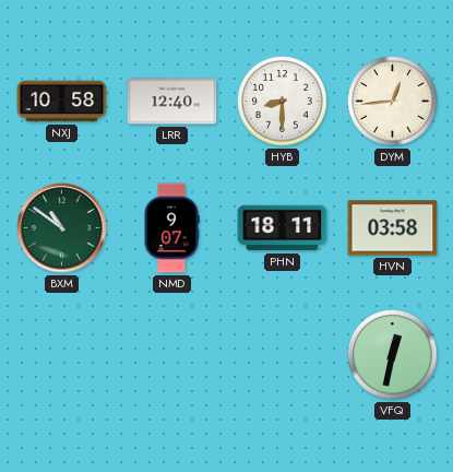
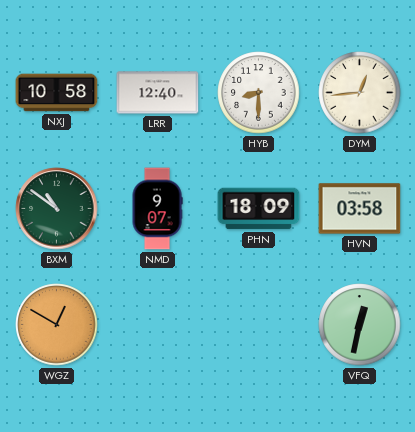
PHN: 18:11 -> 18:09 (259, 209)
WGZ: none -> 12:50 (57, 325)
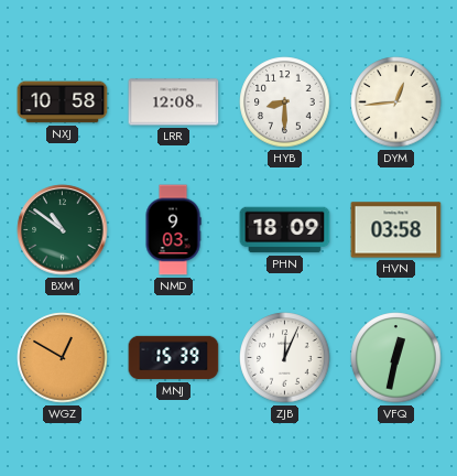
LRR: 12:40 -> 12:08 (174, 102)
NMD: 9:07 -> 9:03 (173, 230)
MNJ: none -> 15:39 (174, 358)
ZJB: none -> 12:04 (285, 358)
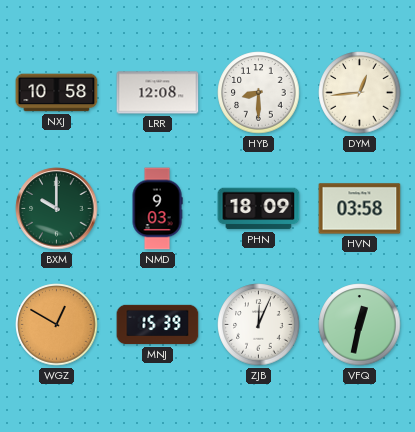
BXM: 10:51 -> 10:00 (57, 209)
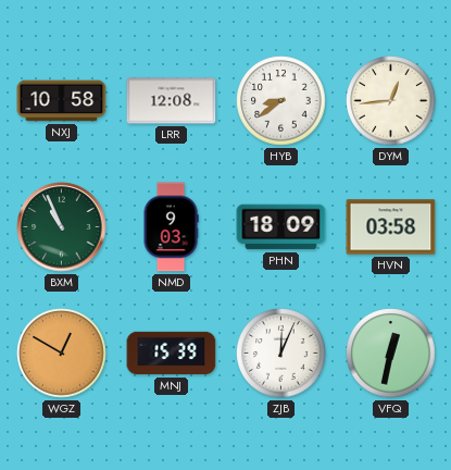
HYB: 8:30 -> 8:39 (281, 101)
BXM: 10:00 -> 10:56 (62, 227)
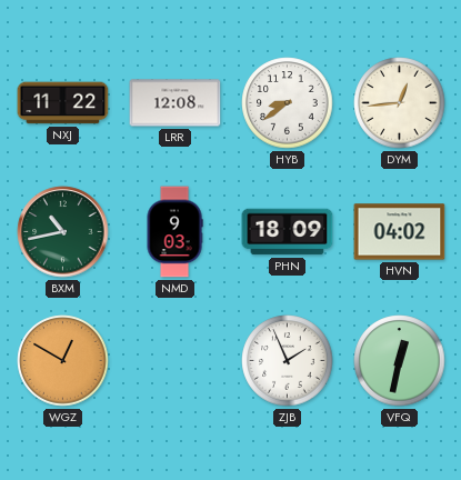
NXJ: 10:58 -> 11:22 (63, 103)
BXM: 10:56 -> 10:43 (63, 232)
HVN: 03:58 -> 04:02 (400, 232)
MNJ: 15:39 -> none (172, 354)
ZJB: 12:04 -> 1:56 (288, 361)
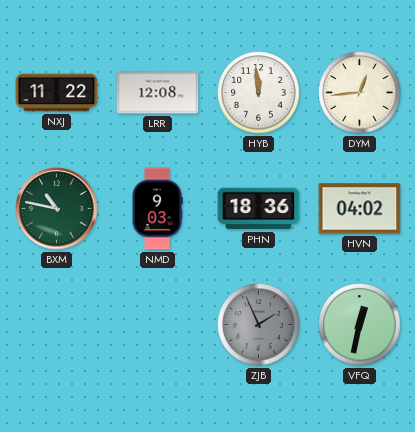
HYB: 8:39 -> 11:59 (259, 93)
BXM: 10:43 -> 10:47 (57, 209)
PHN: 18:09 -> 18:36 (259, 209)
WGZ: 12:50 -> none (63, 361)
ZJB dial: white -> grey (259, 325)
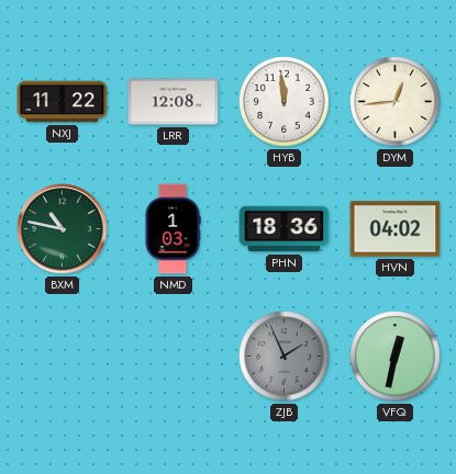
NMD: 9:03 -> 1:03 (173, 229)
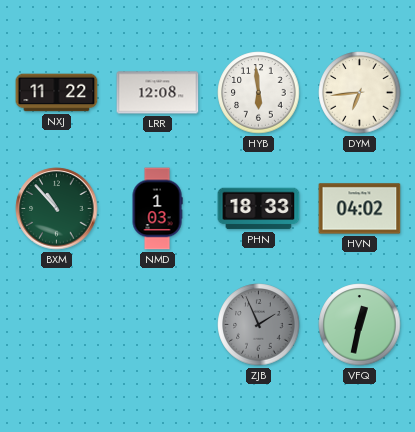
HYB: 11:59 -> 5:59 (259, 93)
DYM: 12:44 -> 6:44 (360, 93)
BXM: 10:47 -> 10:53 (57, 209)
PHN: 18:36 -> 18:33 (259, 209)
